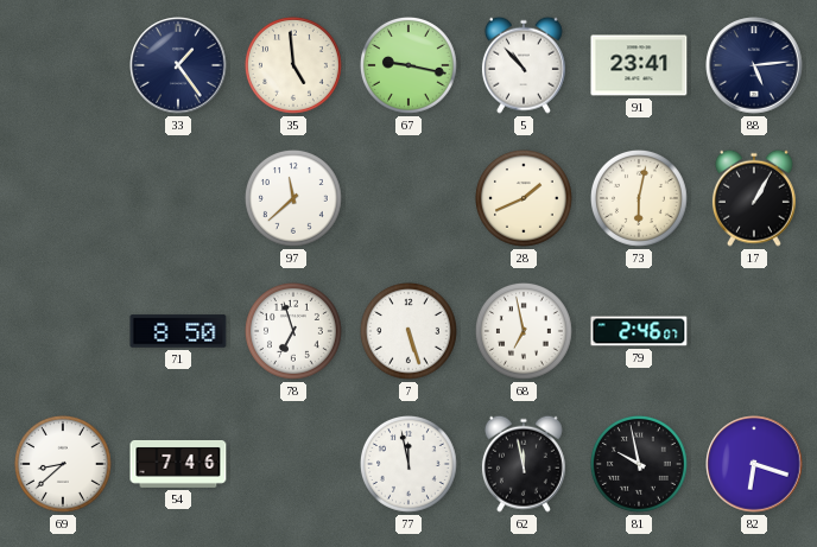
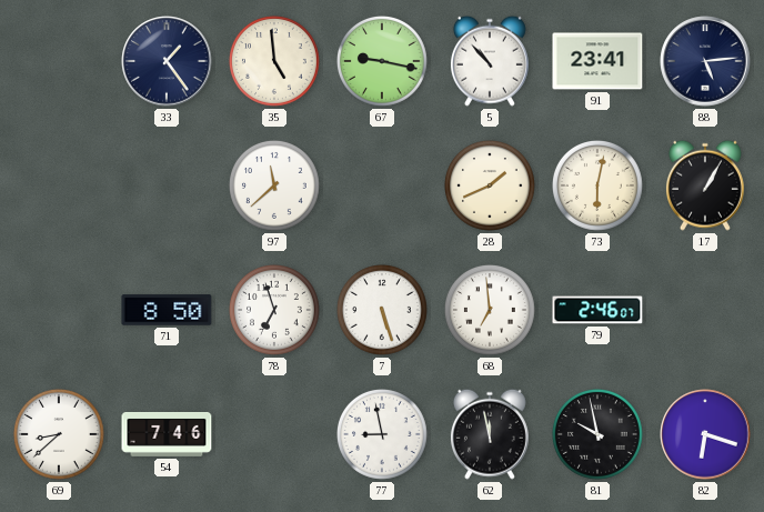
68: 6:58 -> 6:59 (490, 310)
77: 11:58 -> 8:58 (382, 434)
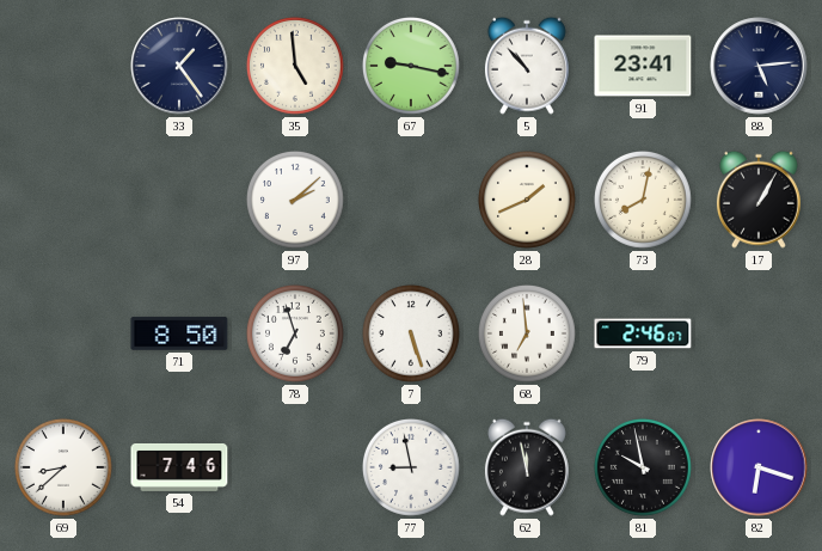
97: 11:38 -> 2:08 (295, 200)
73: 6:02 -> 8:02 (643, 200)
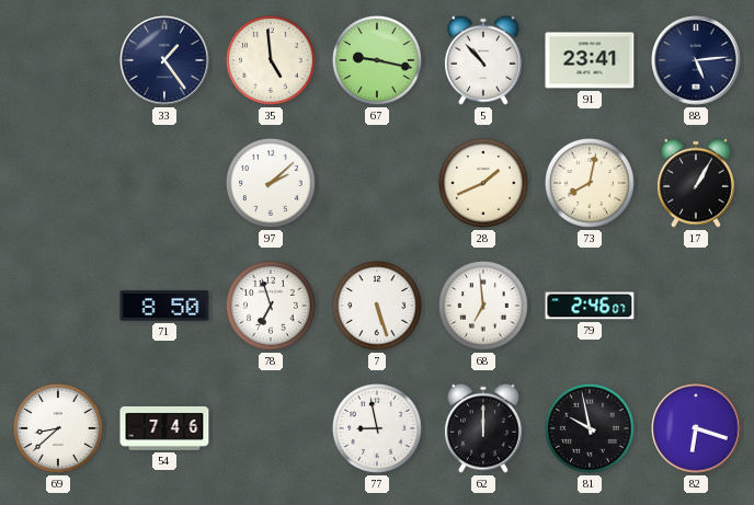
62: 11:58 -> 12:00 (483, 428)
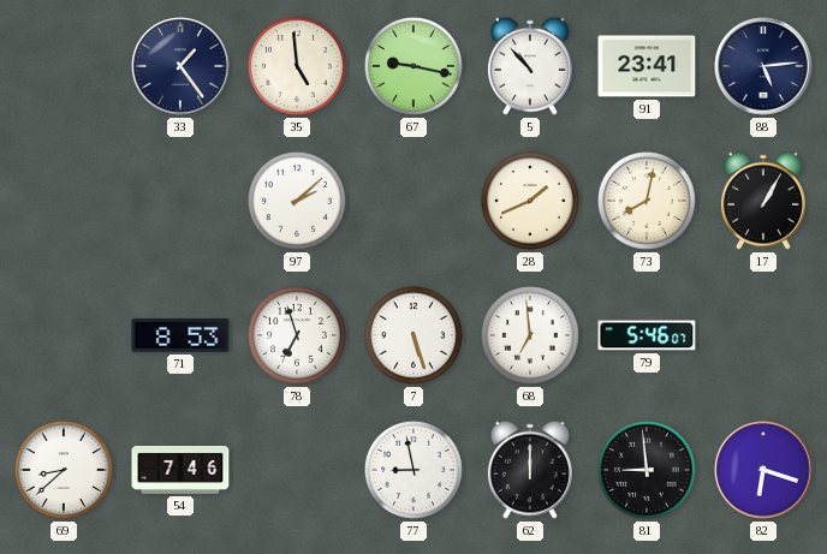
71: 8:50 -> 8:53 (180, 335)
79: 2:46 -> 5:46 (647, 335)
81: 9:58 -> 8:59 (647, 470)
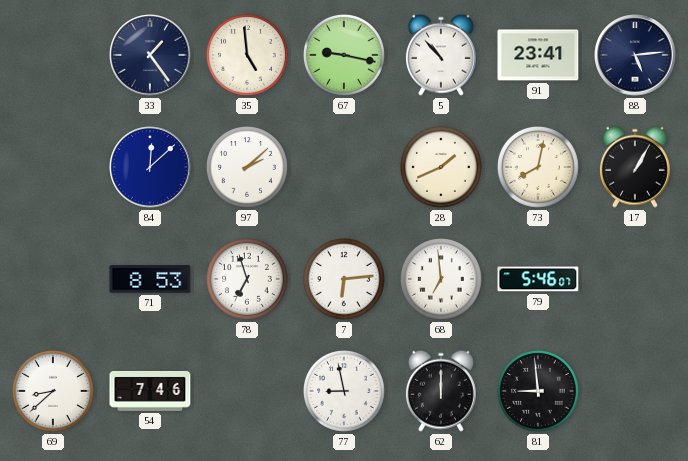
84: none -> 12:08 (150, 167)
7: 5:27 -> 6:14 (344, 279)
82: 6:18 -> none (763, 470)
